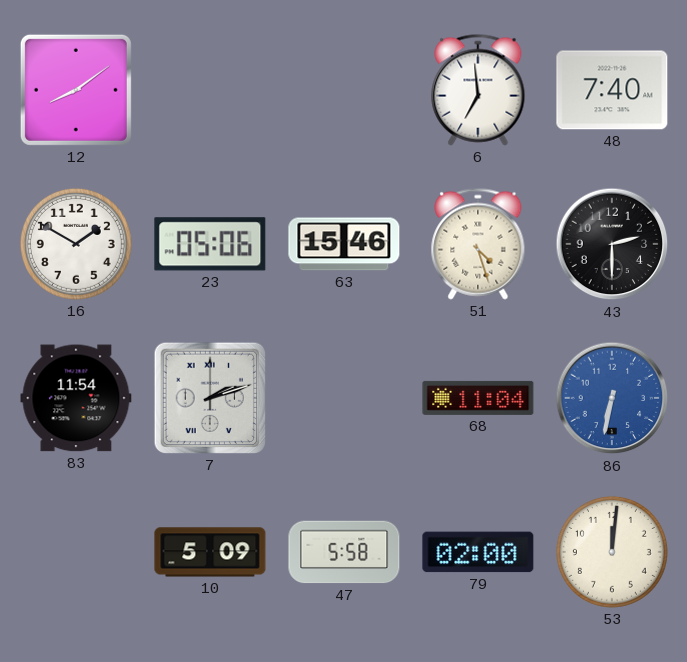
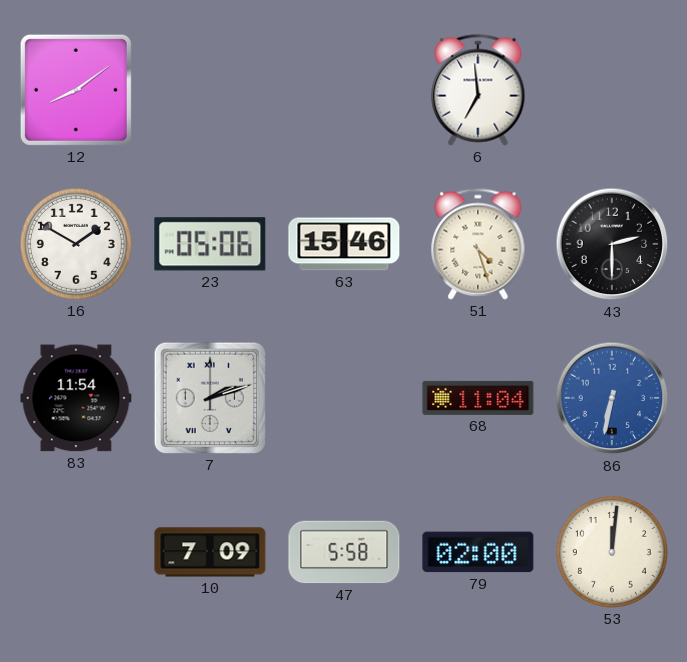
48: 7:40 -> none (612, 90)
10: 5:09 -> 7:09 (210, 552)
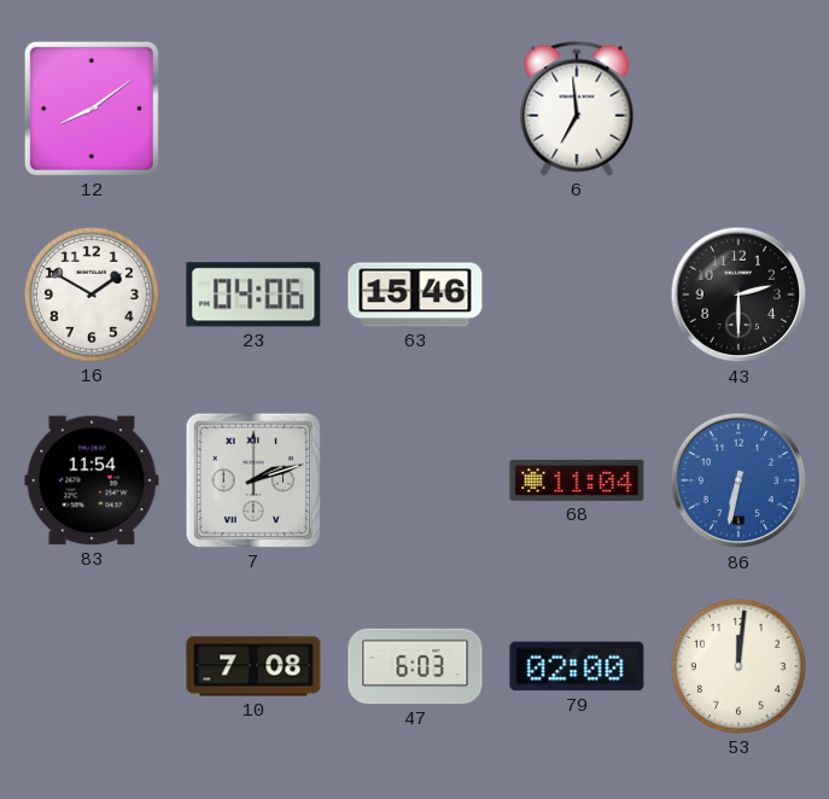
23: 05:06 -> 04:06 (253, 294)
51: 4:27 -> none (478, 244)
10: 7:09 -> 7:08 (253, 666)
47: 5:58 -> 6:03 (415, 666)
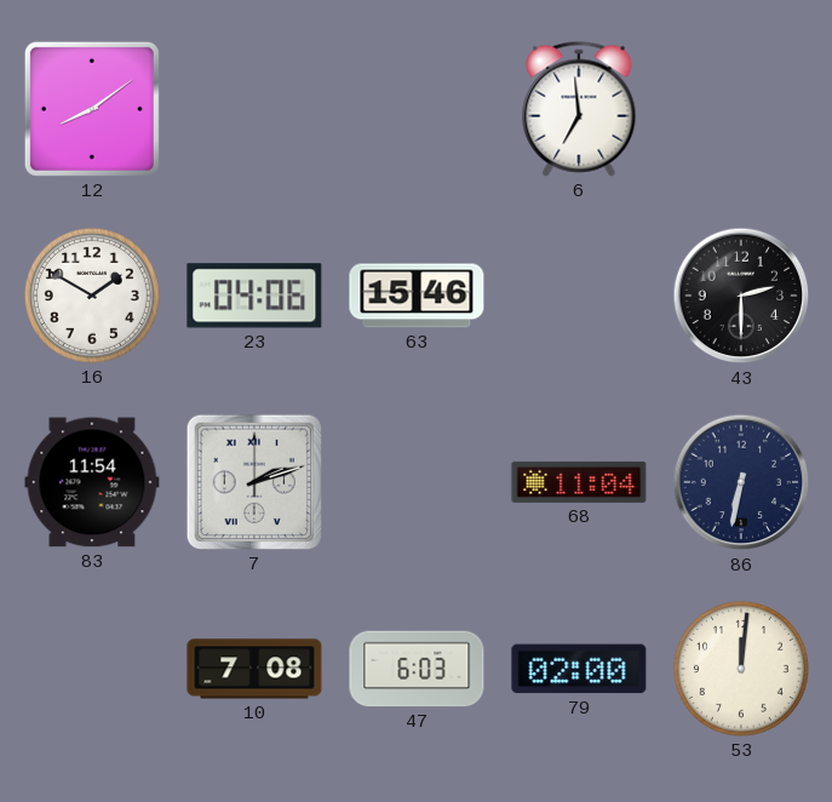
86 dial: blue -> navy (741, 482)
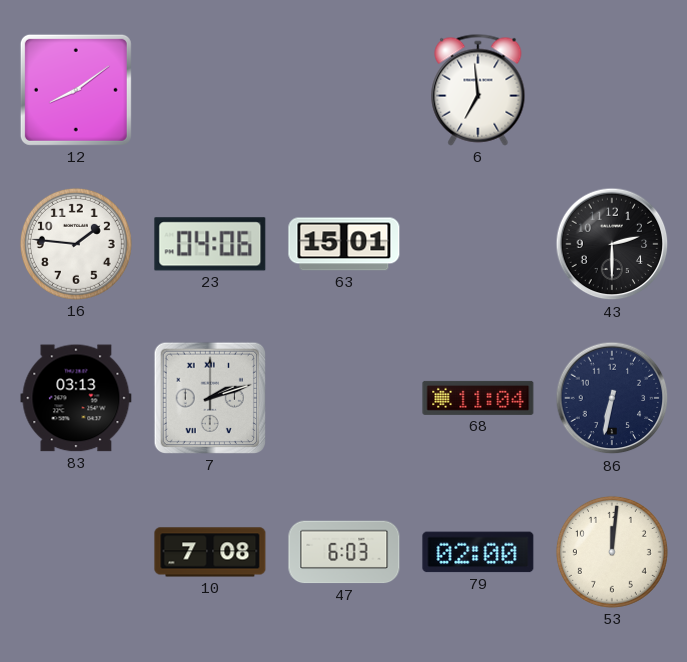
16: 1:50 -> 1:46 (76, 244)
63: 15:46 -> 15:01 (344, 244)
83: 11:54 -> 03:13 (76, 398)
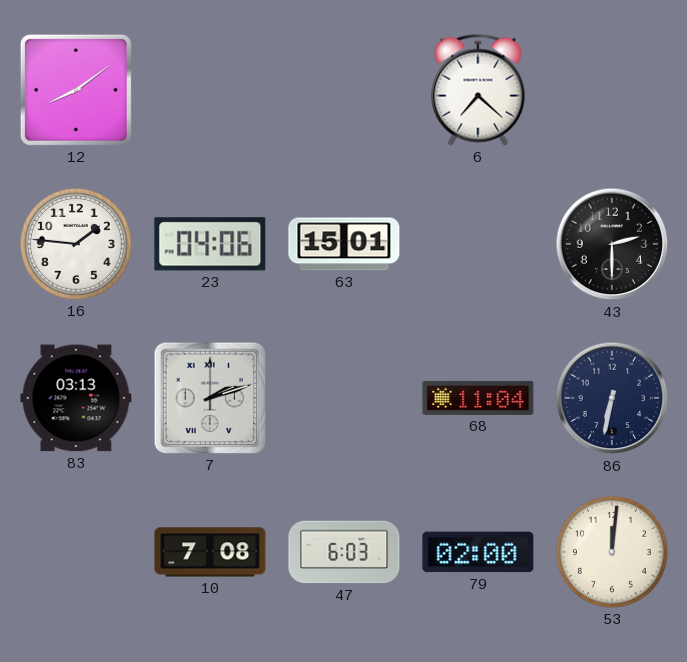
6: 6:59 -> 7:22 (478, 90)
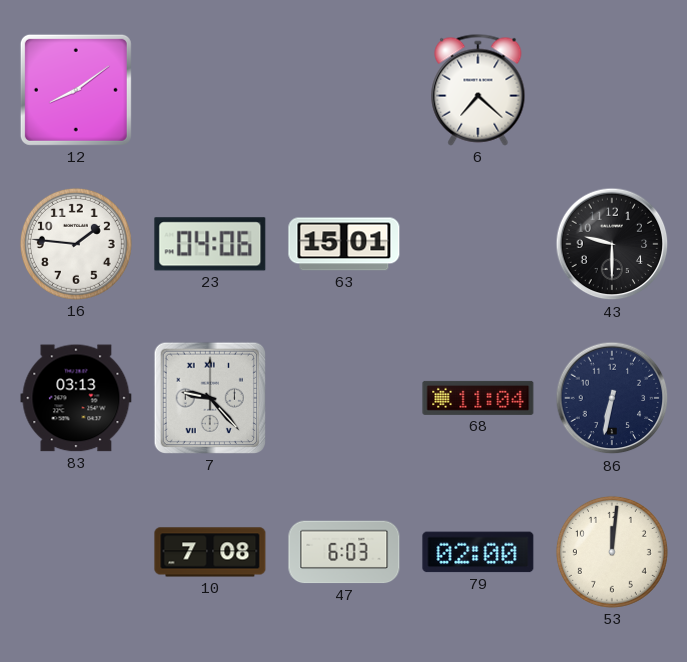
43: 2:30 -> 9:30 (612, 244)
7: 2:12 -> 9:23 (210, 398)
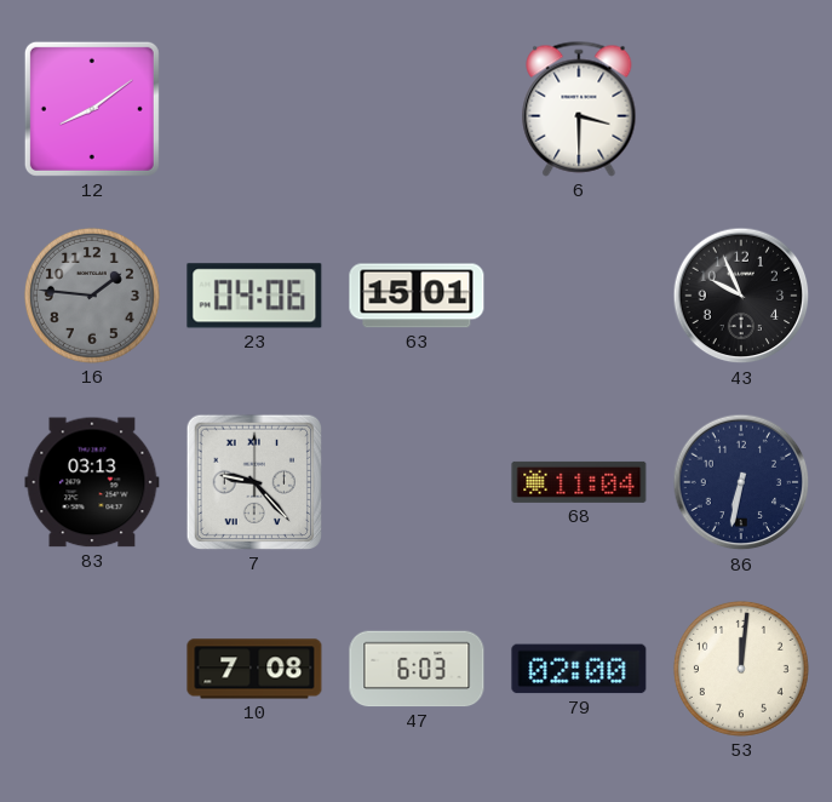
6: 7:22 -> 3:30 (579, 109)
16 dial: white -> grey (92, 296)
43: 9:30 -> 9:56 (741, 296)
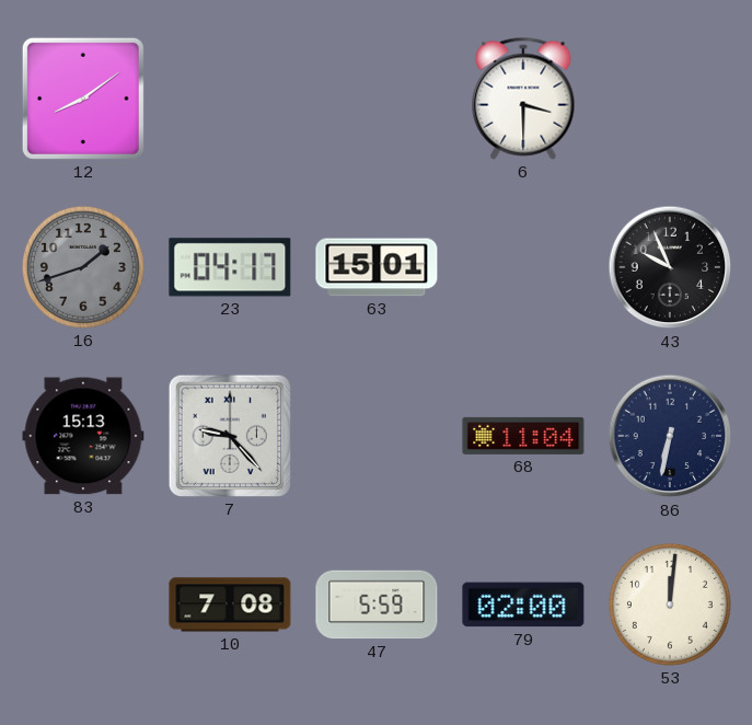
16: 1:46 -> 1:42 (83, 267)
23: 04:06 -> 04:17 (230, 267)
83: 03:13 -> 15:13 (83, 436)
47: 6:03 -> 5:59 (377, 605)
